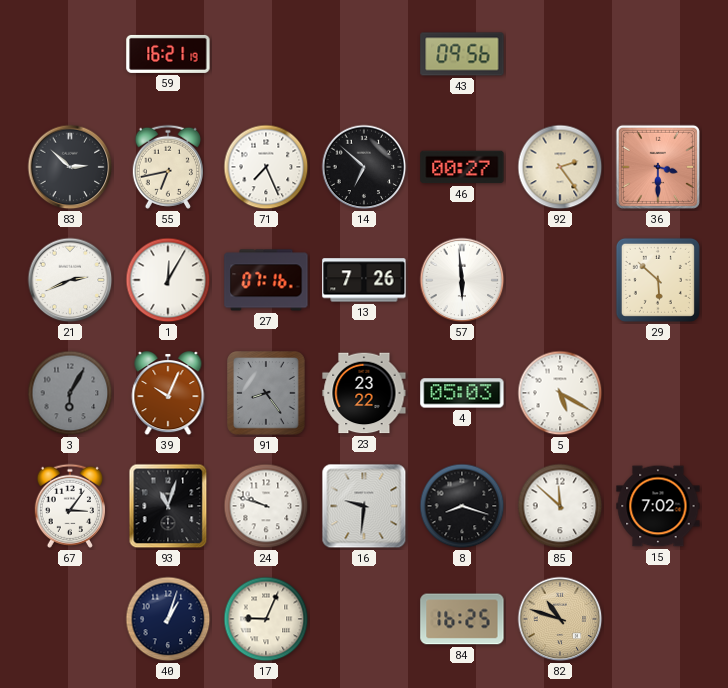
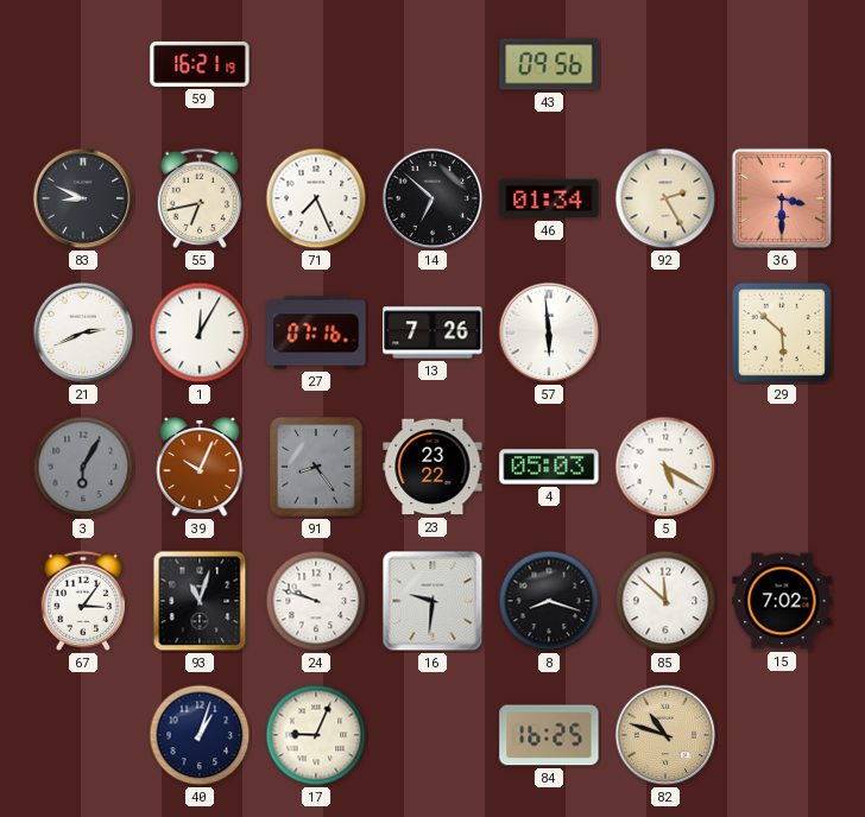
83: 2:52 -> 8:49 (83, 198)
46: 00:27 -> 01:34 (549, 198)
92: 2:24 -> 2:25 (665, 198)
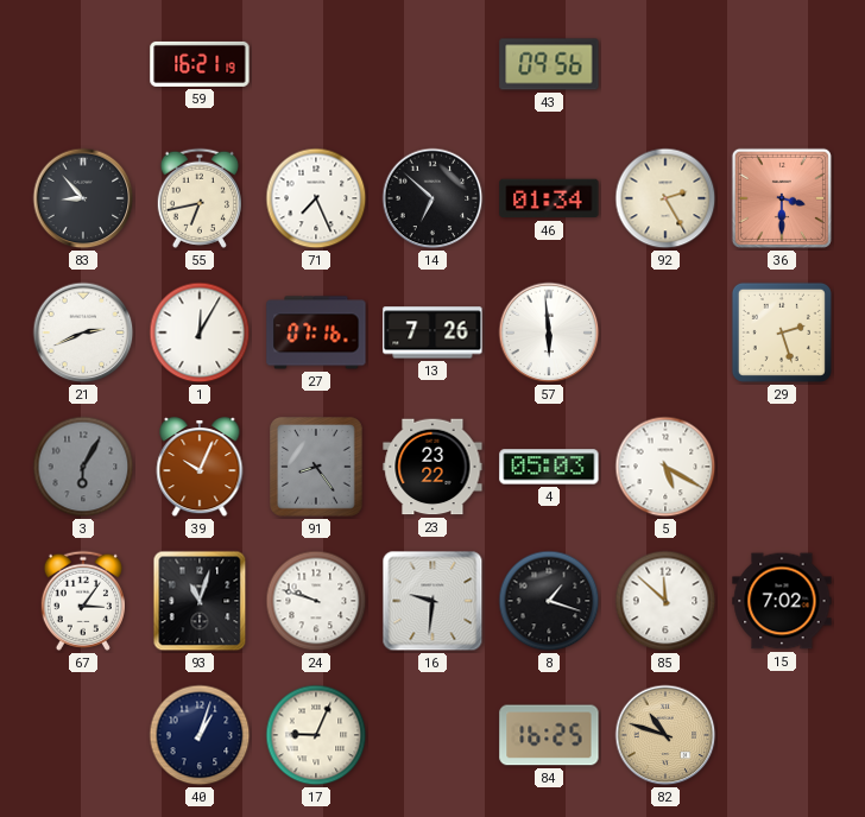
83: 8:49 -> 8:53 (83, 198)
29: 5:52 -> 2:27 (782, 332)
8: 8:18 -> 1:18 (549, 601)
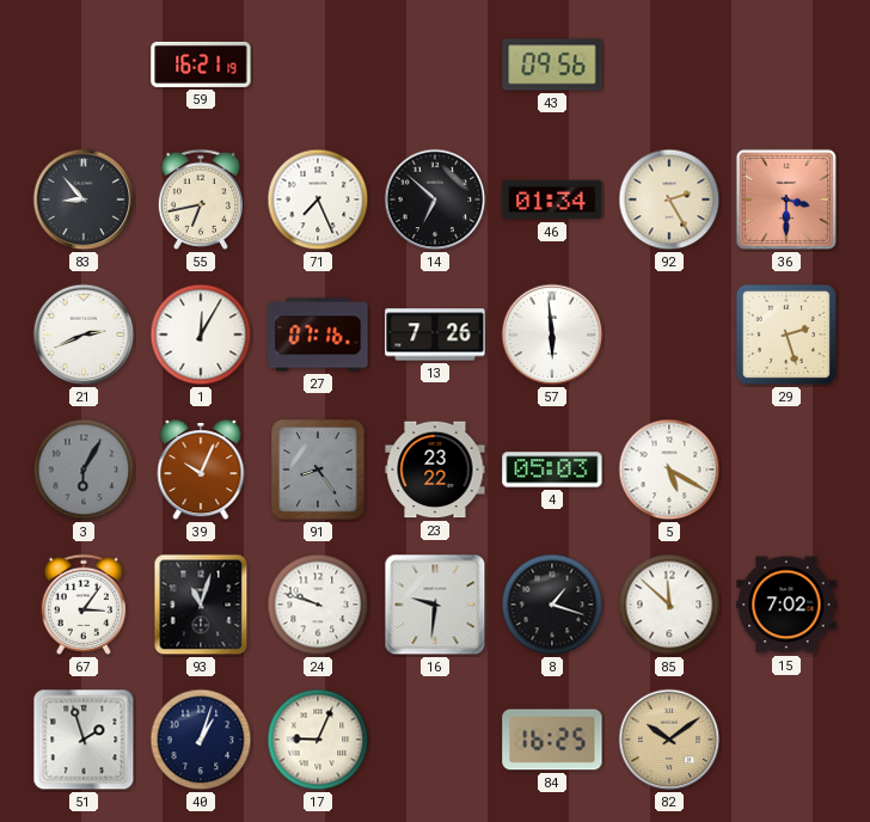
51: none -> 1:57 (84, 740)
82: 10:48 -> 10:09 (669, 740)
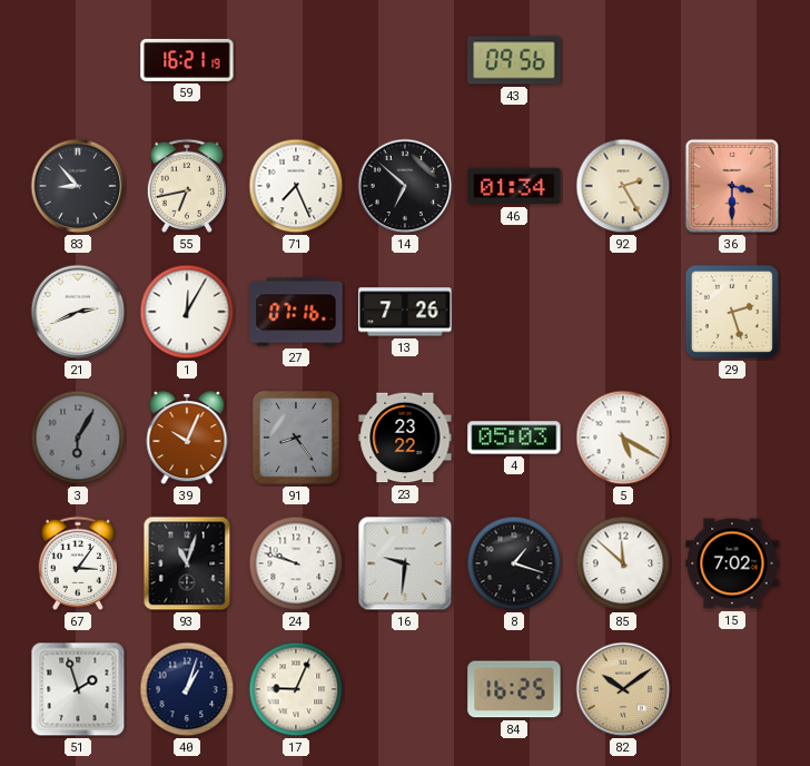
57: 5:59 -> none (552, 335)
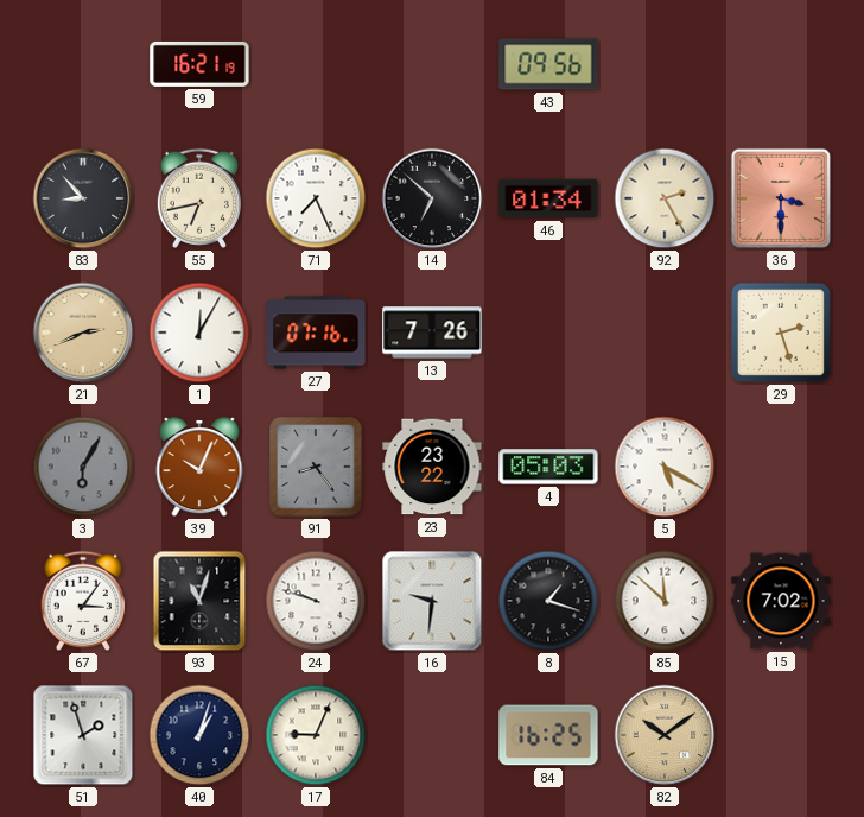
21 dial: white -> champagne (83, 332)
